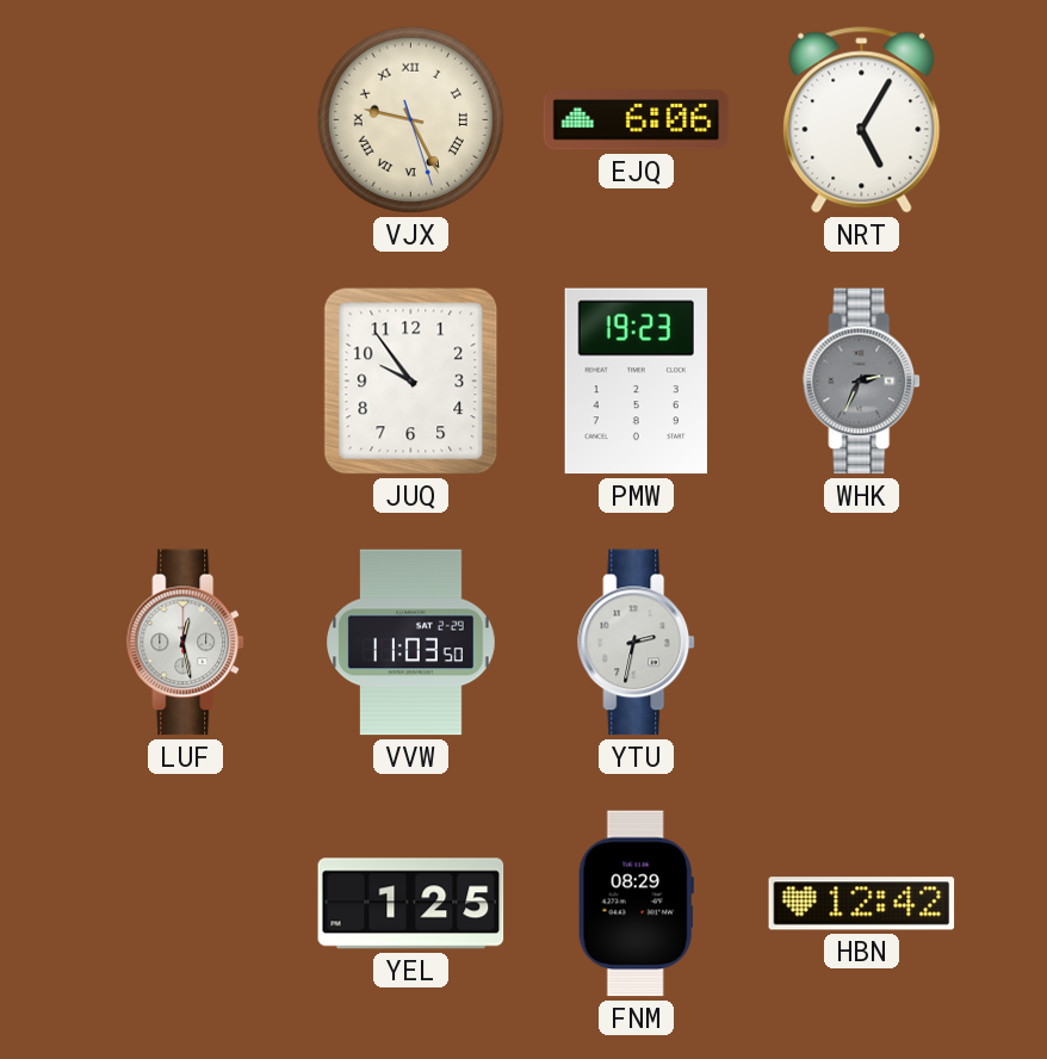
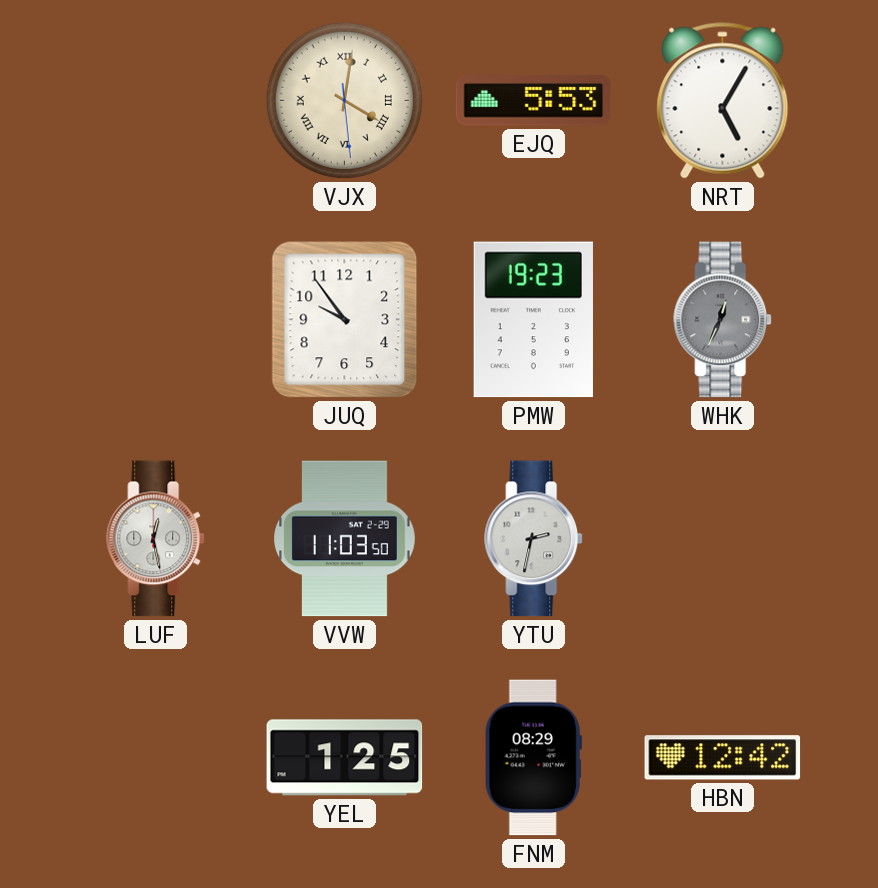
VJX: 9:25 -> 4:01 (344, 100)
EJQ: 6:06 -> 5:53 (534, 101)
WHK: 2:34 -> 12:34 (723, 320)
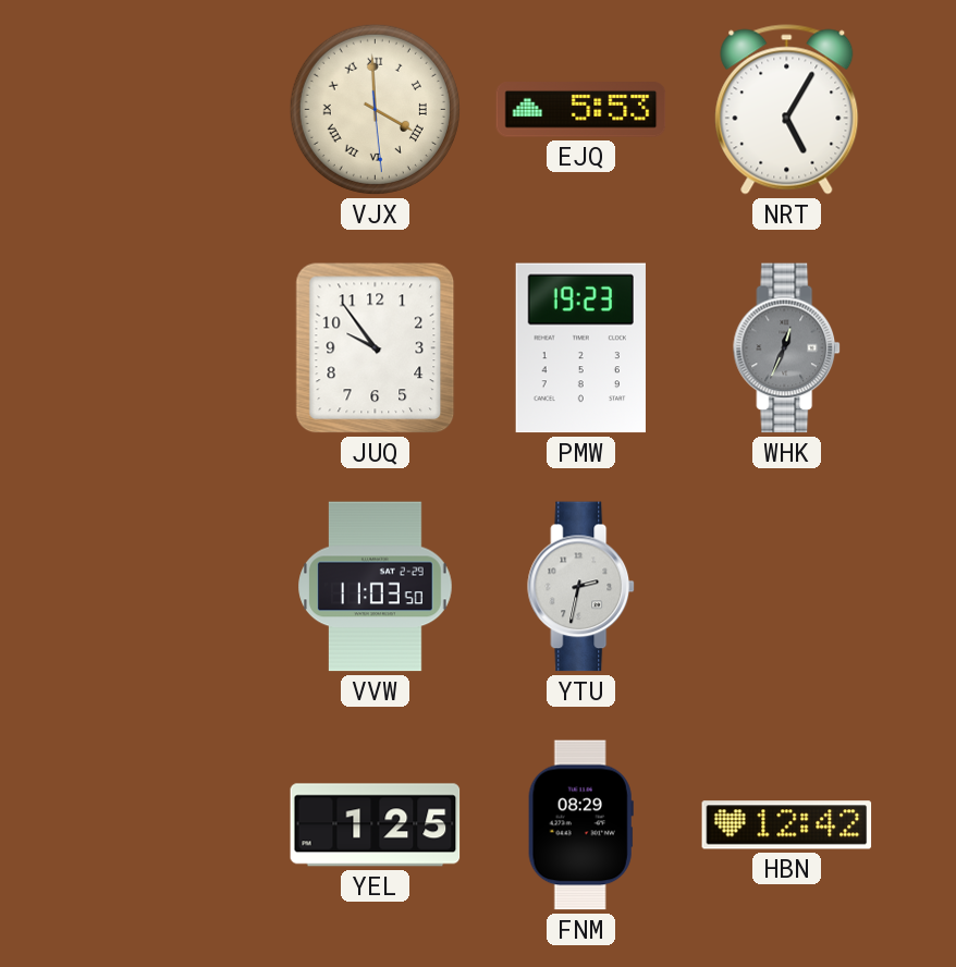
VJX: 4:01 -> 3:59 (375, 109)
LUF: 12:28 -> none (156, 539)
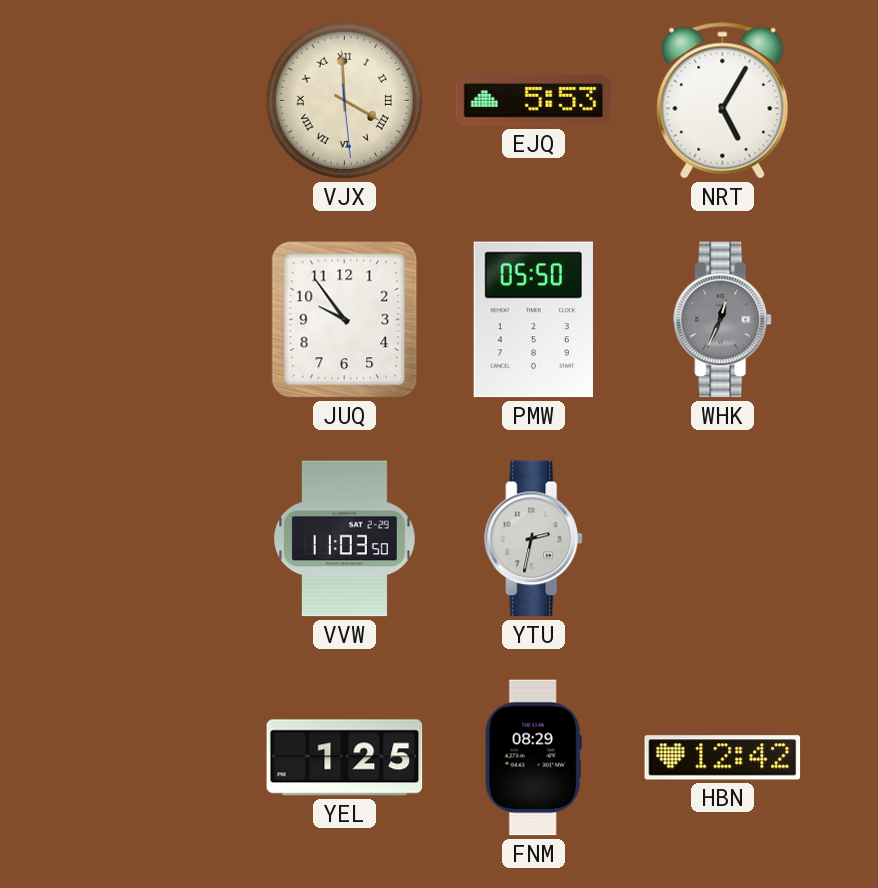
PMW: 19:23 -> 05:50 (533, 320)
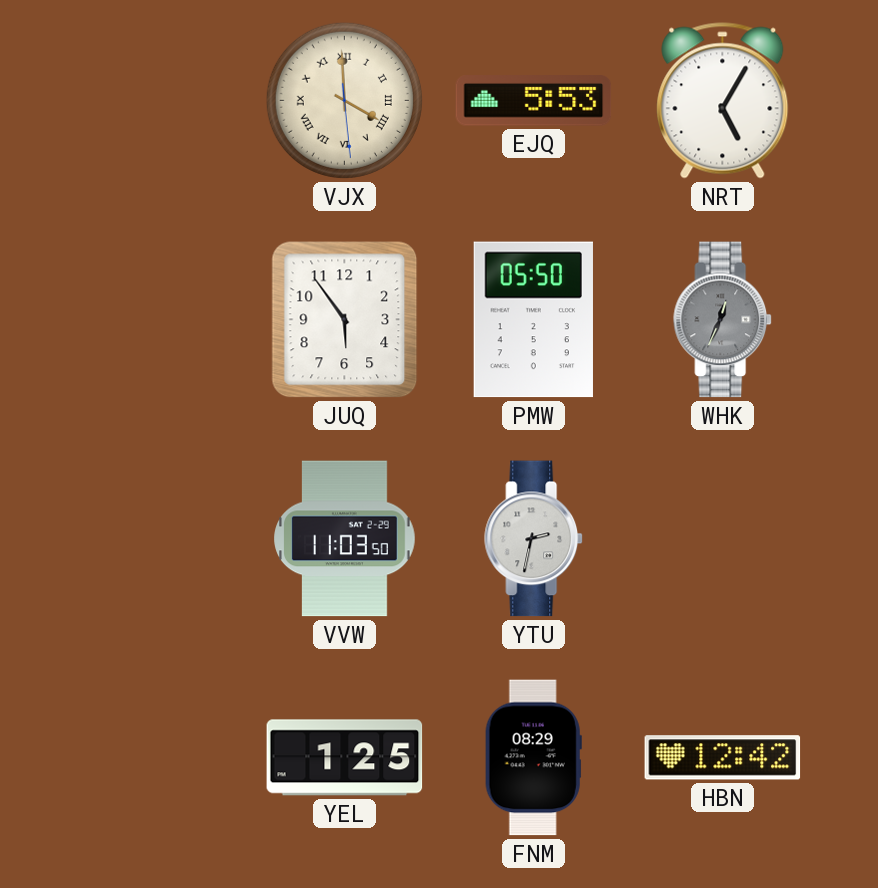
JUQ: 9:54 -> 5:54 (345, 320)
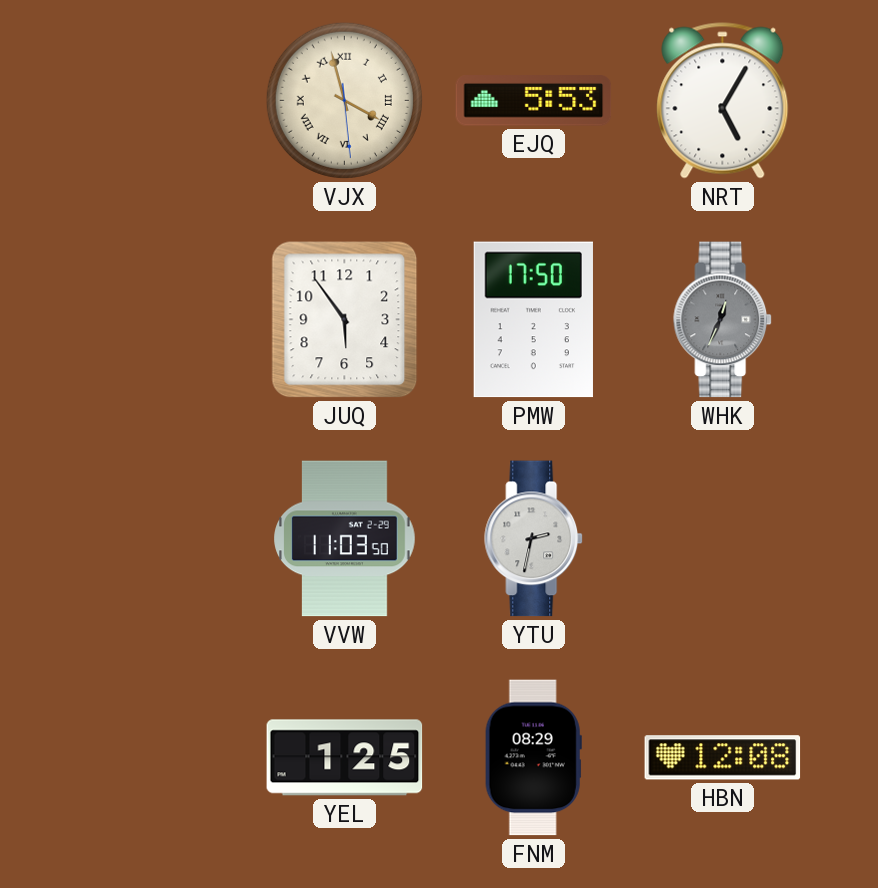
VJX: 3:59 -> 3:57 (344, 100)
PMW: 05:50 -> 17:50 (533, 320)
HBN: 12:42 -> 12:08 (723, 758)
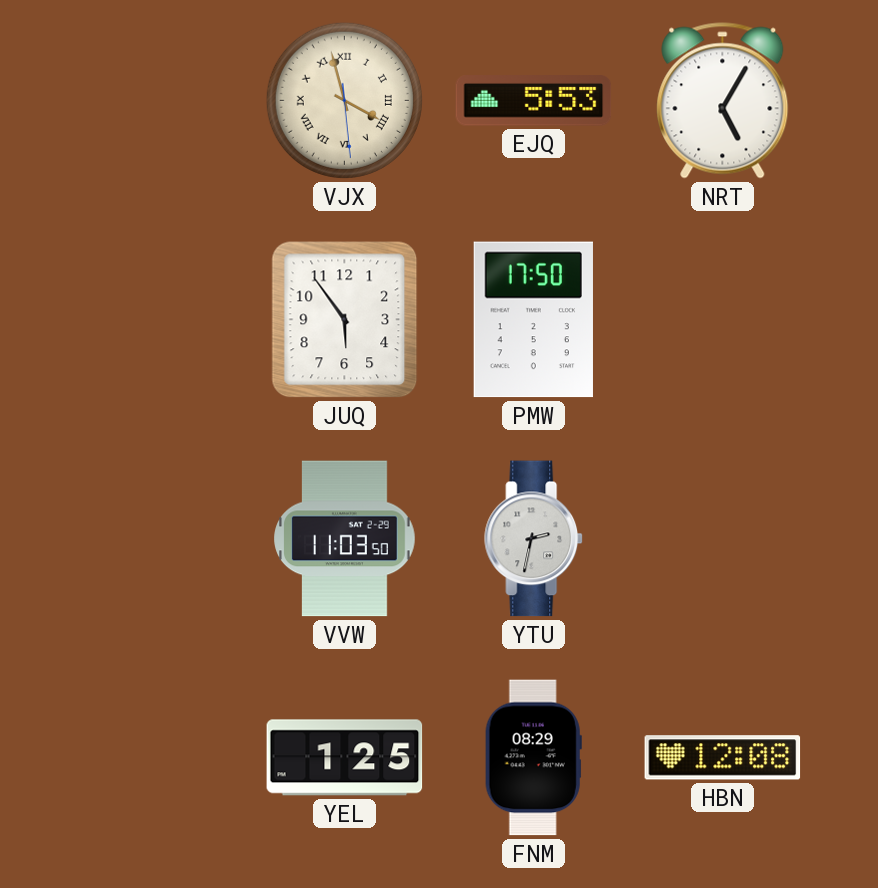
WHK: 12:34 -> none (723, 320)
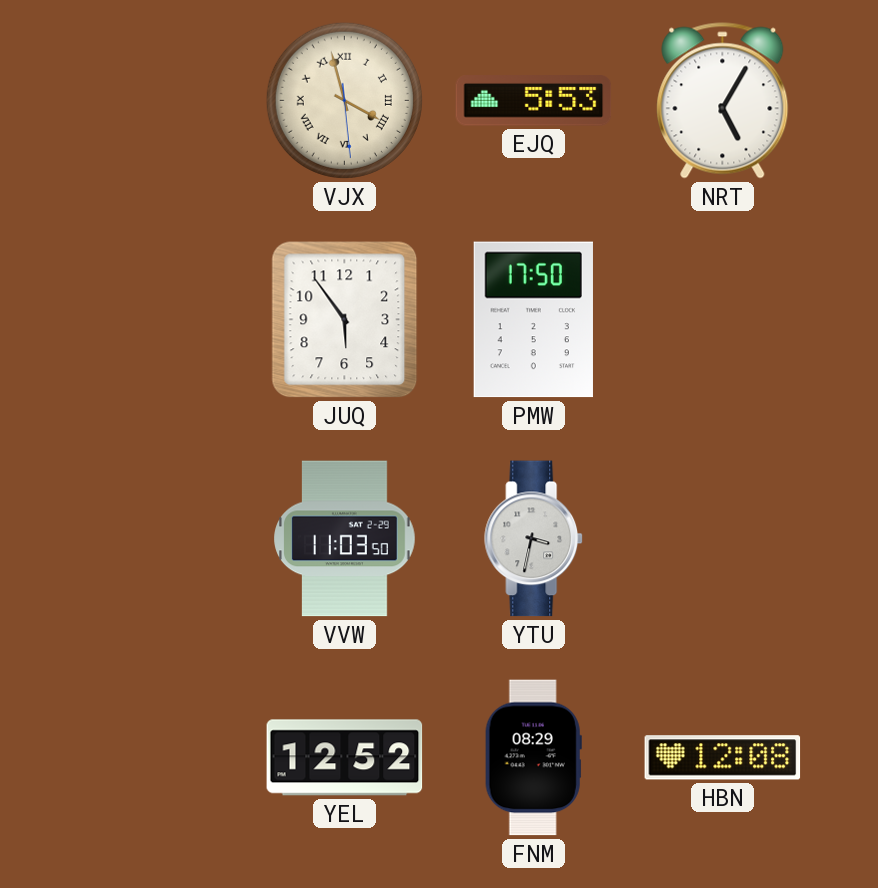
YTU: 2:32 -> 3:32 (534, 539)
YEL: 1:25 -> 12:52 (345, 758)
